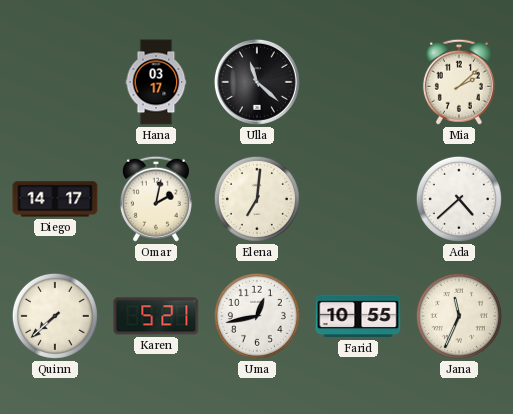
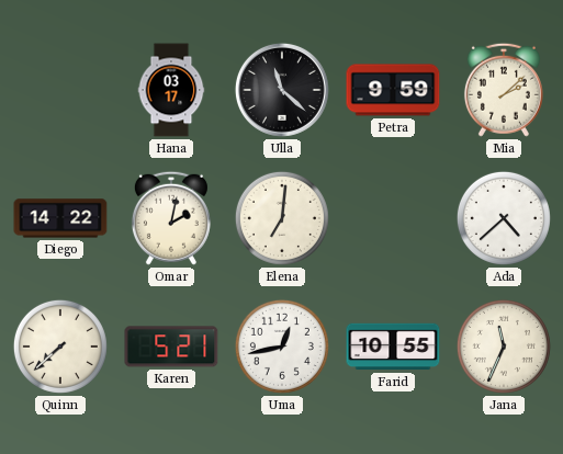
Petra: none -> 9:59 (393, 90)
Diego: 14:17 -> 14:22 (60, 218)
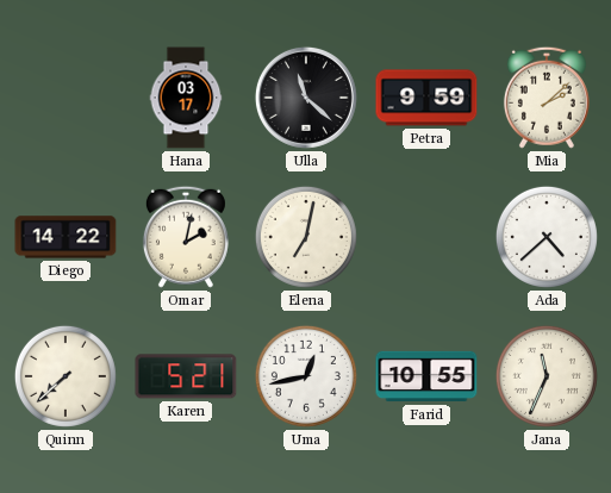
Elena: 7:01 -> 7:02 (306, 237)
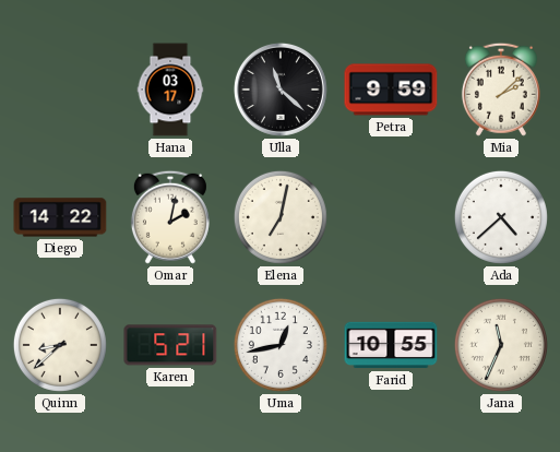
Quinn: 7:38 -> 8:38 (60, 345)
